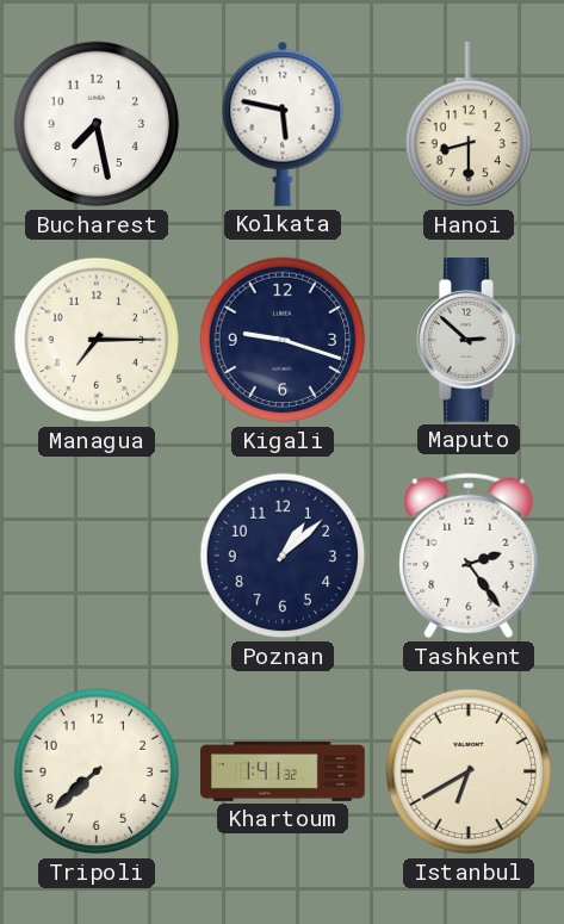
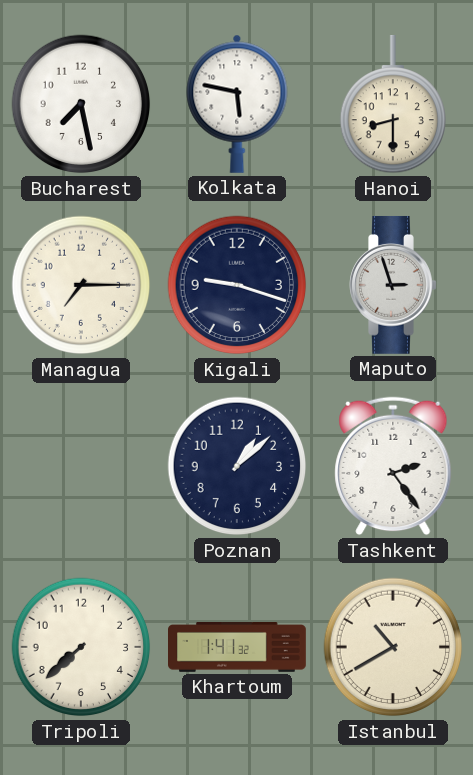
Maputo: 2:52 -> 2:57 (393, 285)
Istanbul: 6:40 -> 10:40 (393, 647)
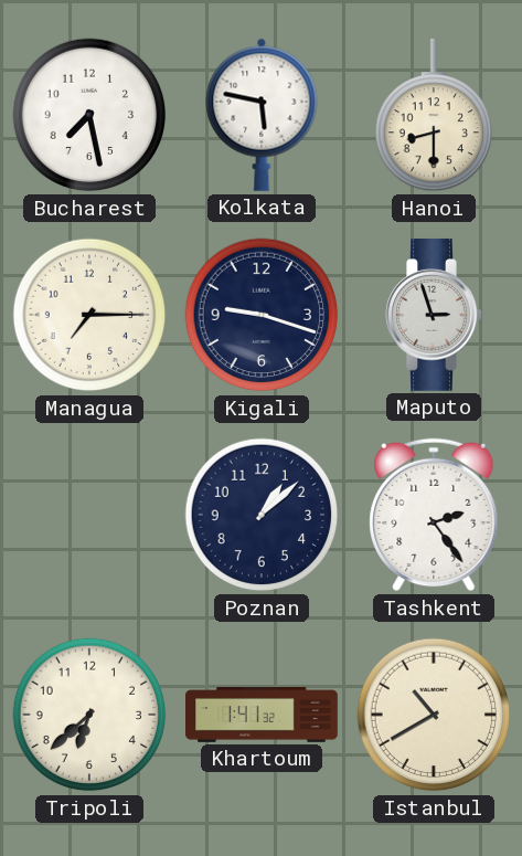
Tripoli: 7:38 -> 6:38 (89, 715)
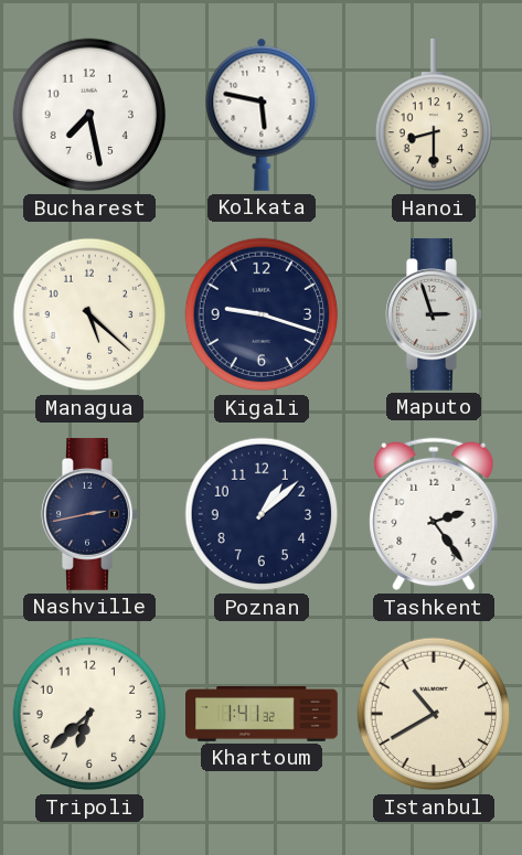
Managua: 7:15 -> 5:22 (89, 314)
Nashville: none -> 2:43 (89, 514)
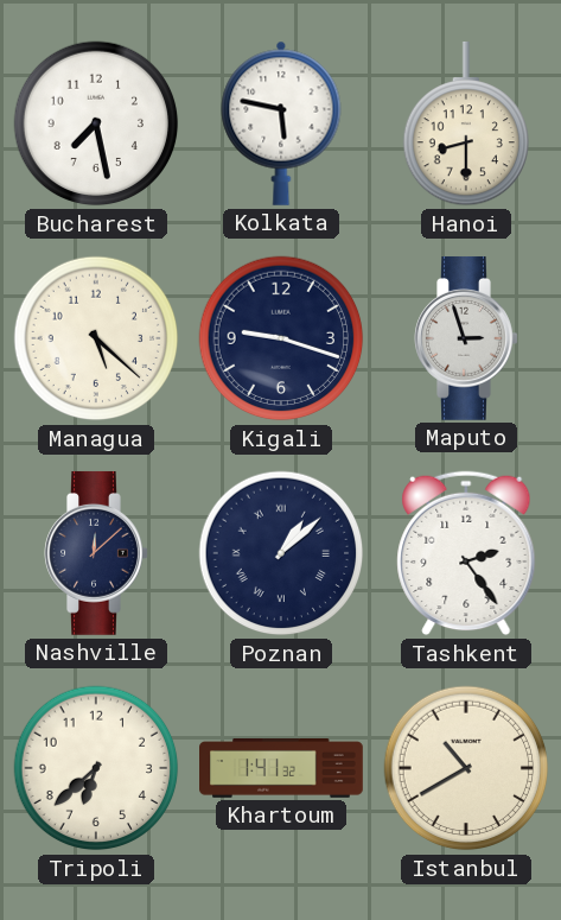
Nashville: 2:43 -> 12:08 (96, 553)
Poznan numerals: Arabic -> Roman (281, 553)
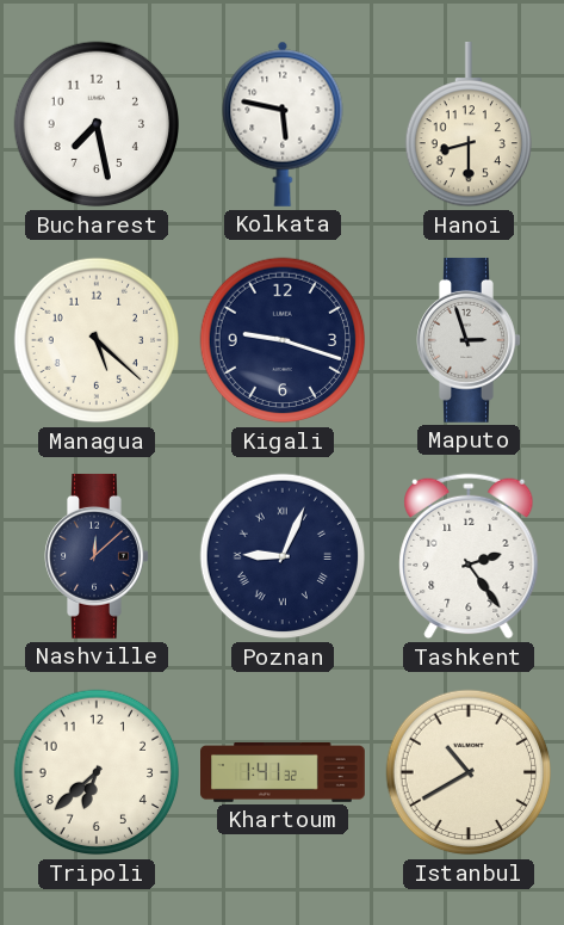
Poznan: 1:08 -> 9:04 (283, 556)
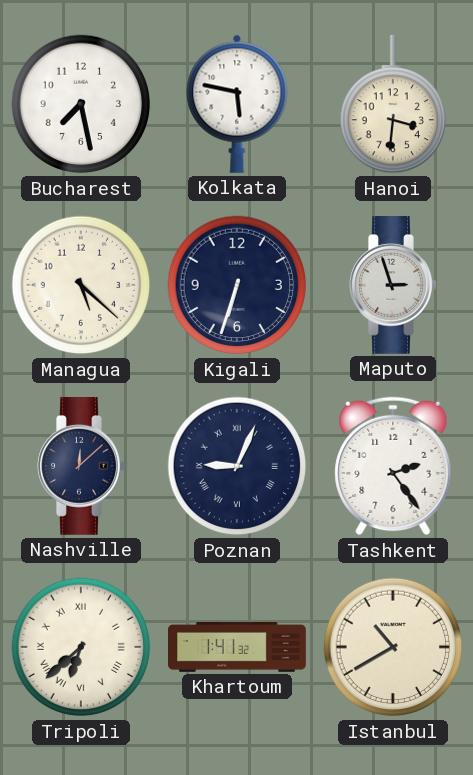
Hanoi: 8:30 -> 3:31 (392, 104)
Kigali: 9:18 -> 6:33 (237, 285)
Tripoli numerals: Arabic -> Roman (81, 647)
